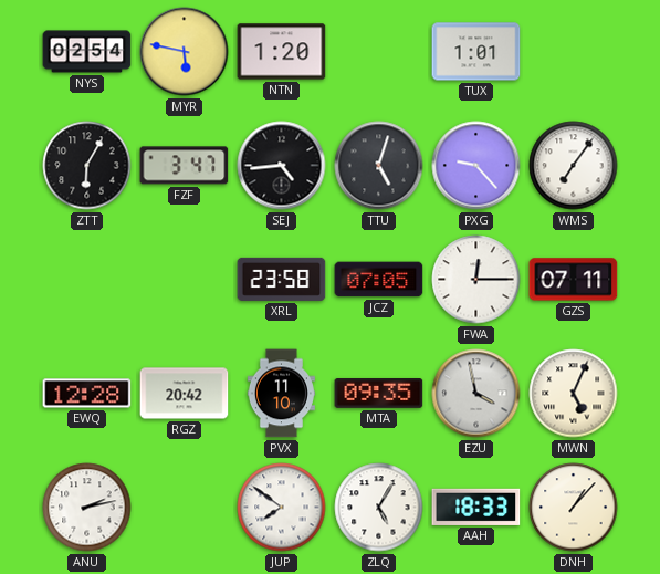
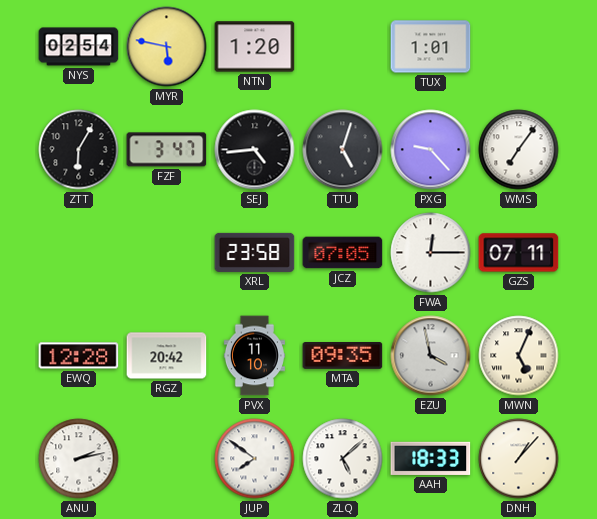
ZLQ: 5:05 -> 5:08 (343, 459)
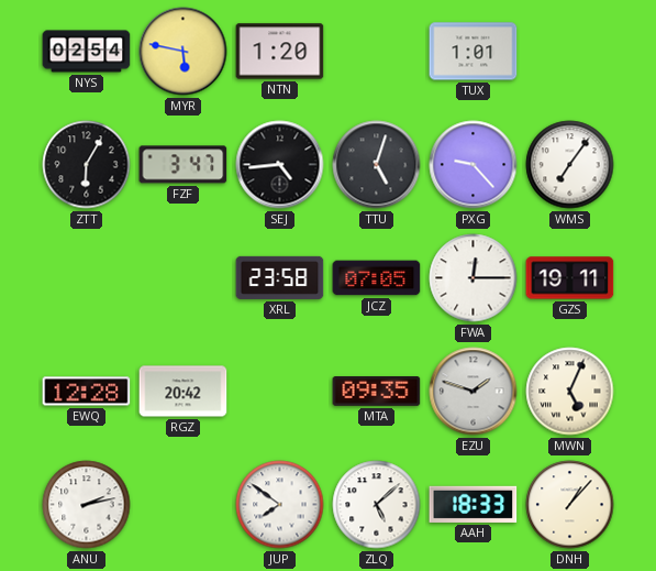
GZS: 07:11 -> 19:11 (570, 278)
PVX: 11:10 -> none (254, 356)
EZU: 3:58 -> 1:48 (474, 392)
